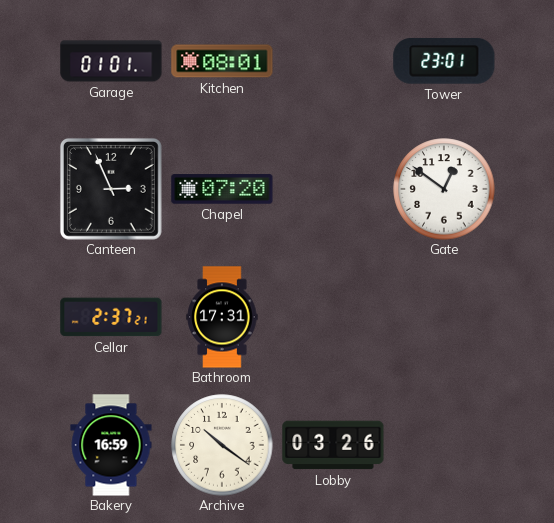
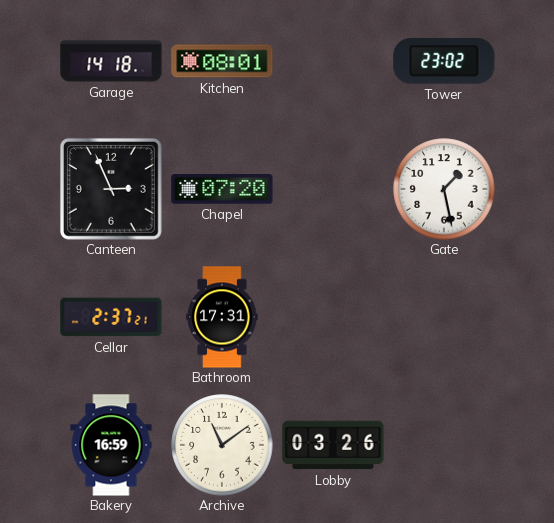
Garage: 01:01 -> 14:18 (111, 61)
Tower: 23:01 -> 23:02 (444, 61)
Gate: 12:51 -> 1:28 (444, 189)
Archive: 10:21 -> 11:09 (222, 445)
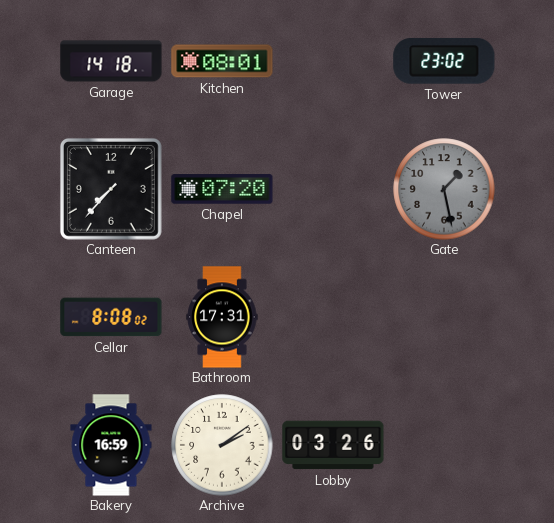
Canteen: 2:56 -> 7:37 (111, 189)
Gate dial: white -> grey (444, 189)
Cellar: 2:37 -> 8:08 (111, 317)
Archive: 11:09 -> 2:09 (222, 445)
